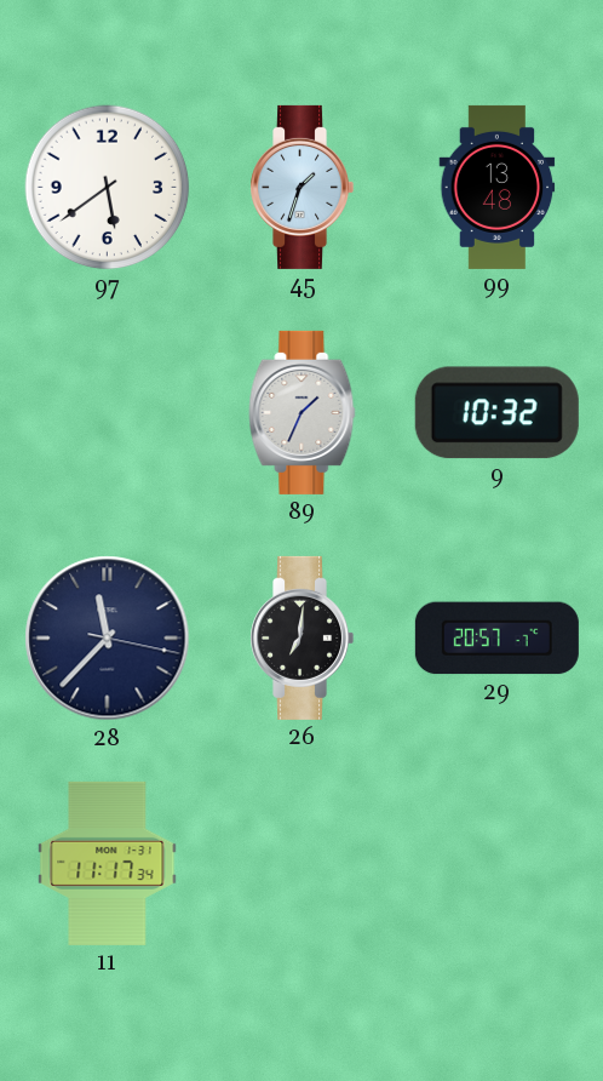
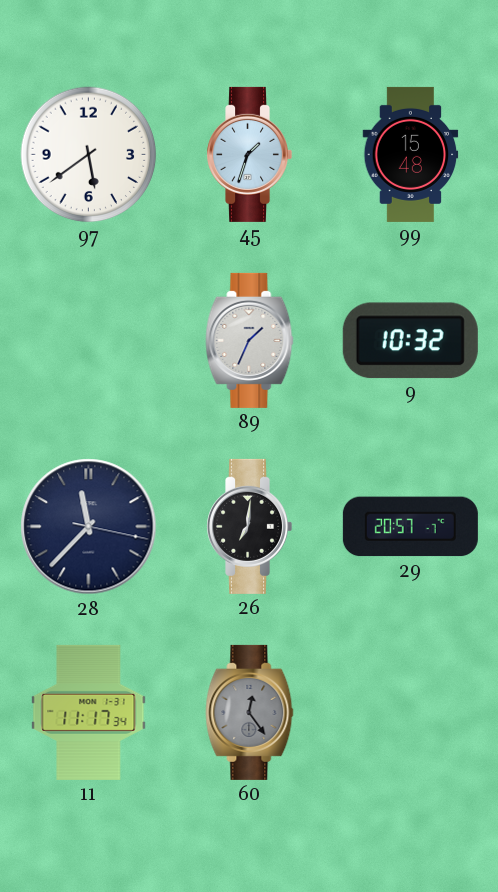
99: 13:48 -> 15:48 (411, 154)
60: none -> 12:24 (250, 712)
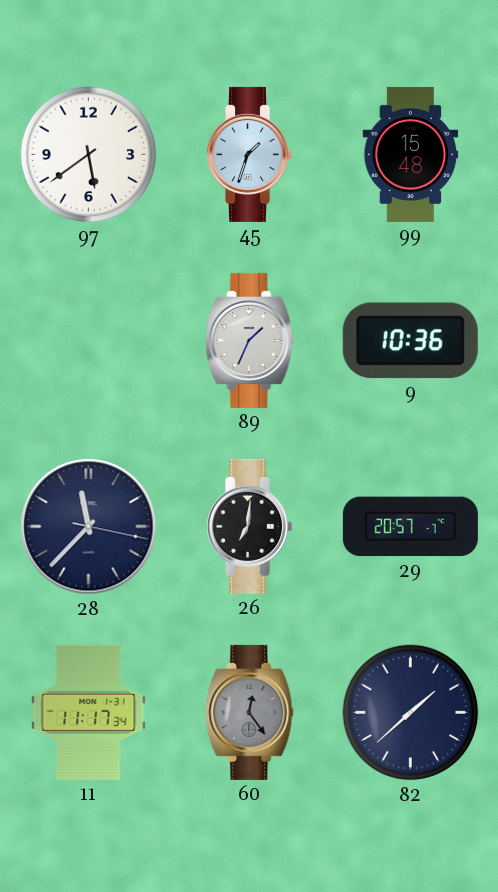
9: 10:32 -> 10:36 (410, 341)
82: none -> 1:38 (411, 713)
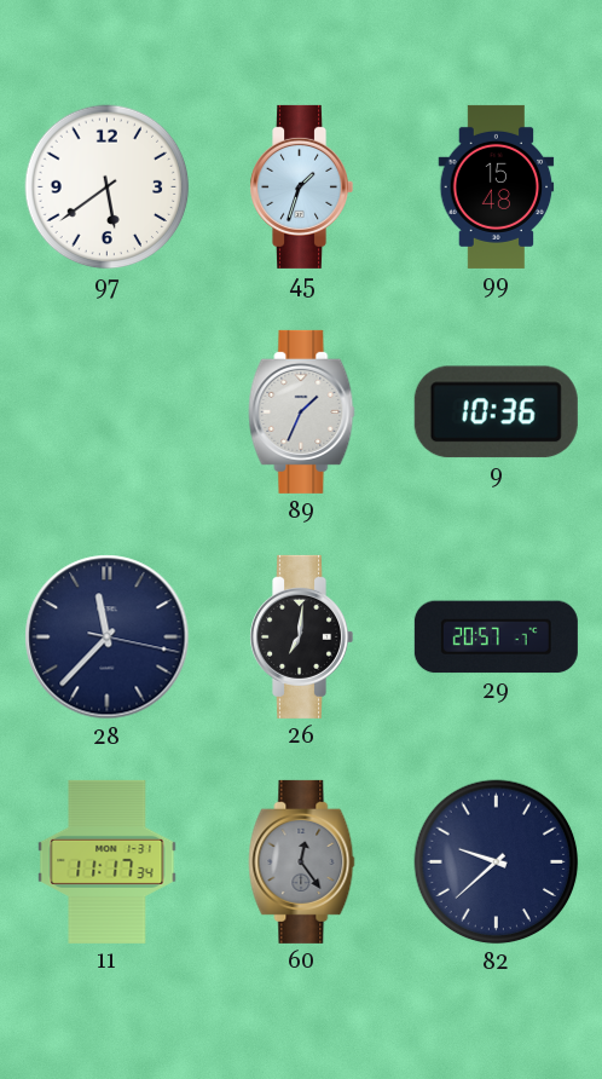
82: 1:38 -> 9:38 (497, 862)
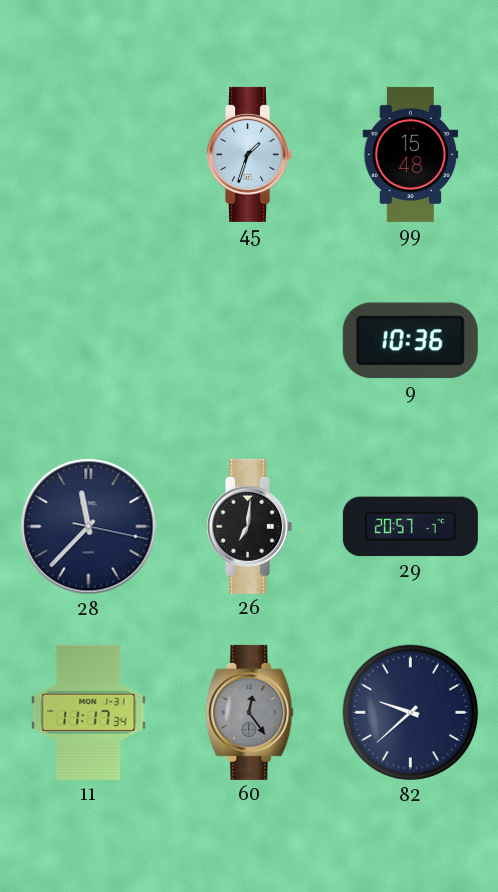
97: 5:39 -> none (108, 187)
89: 1:34 -> none (302, 411)
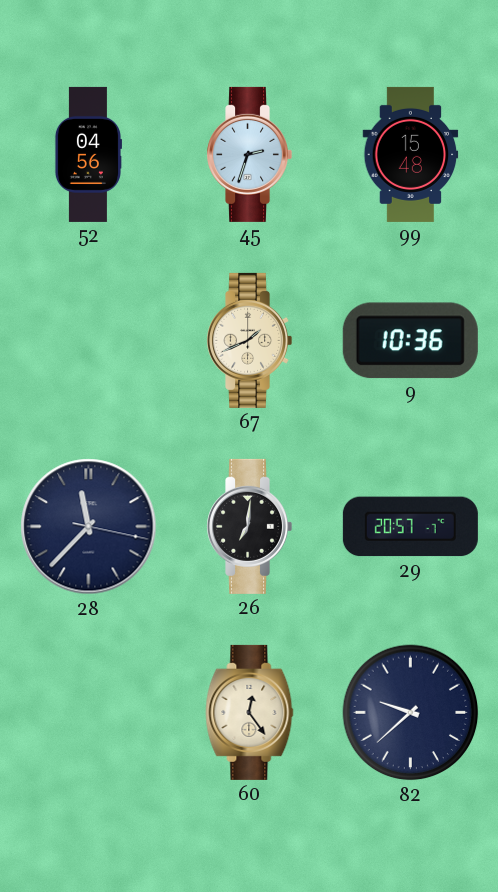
52: none -> 04:56 (88, 154)
45: 1:33 -> 2:33 (250, 154)
67: none -> 1:41 (250, 340)
11: 11:17 -> none (89, 712)
60 dial: grey -> cream (250, 712)
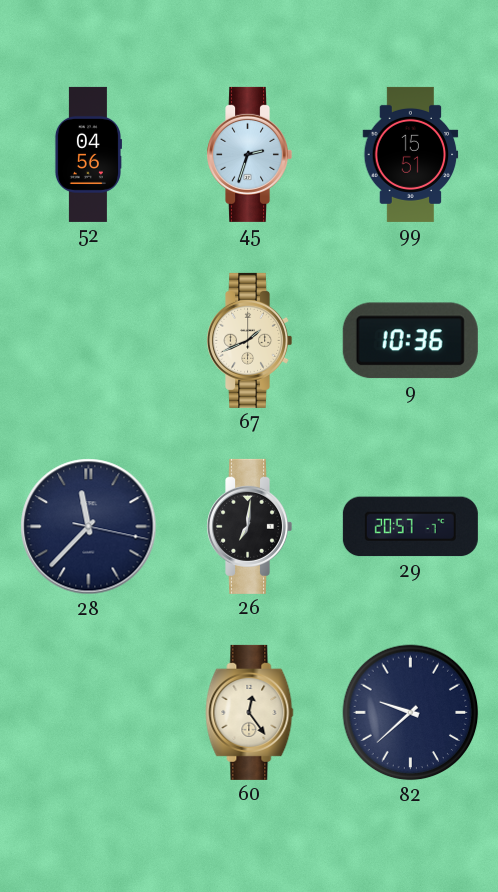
99: 15:48 -> 15:51 (411, 154)
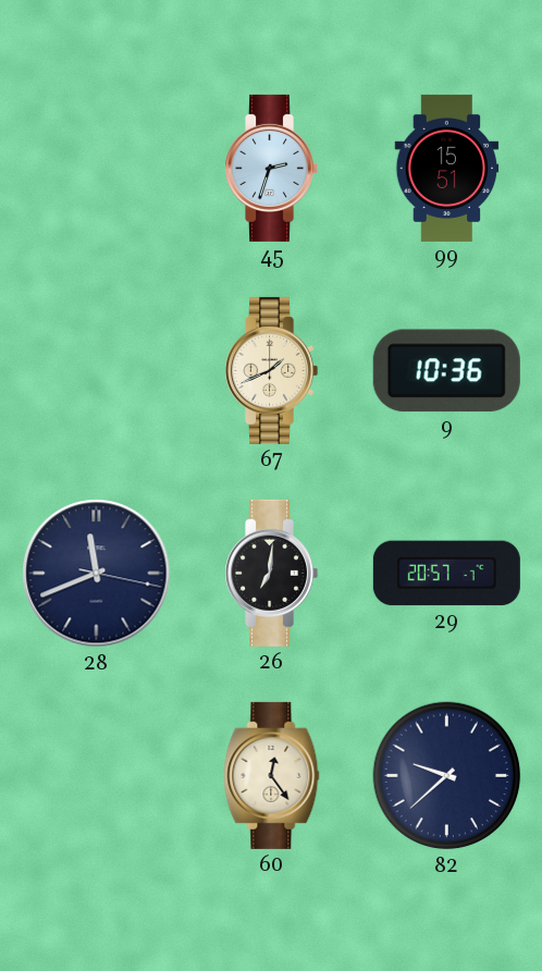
52: 04:56 -> none (88, 154)
28: 11:37 -> 11:41 (97, 574)
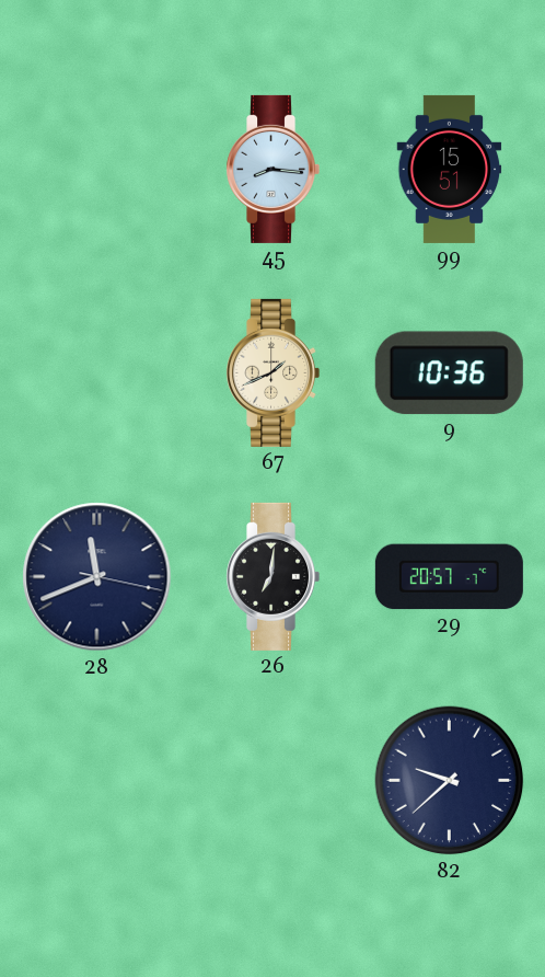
45: 2:33 -> 8:16 (274, 169)
60: 12:24 -> none (272, 775)
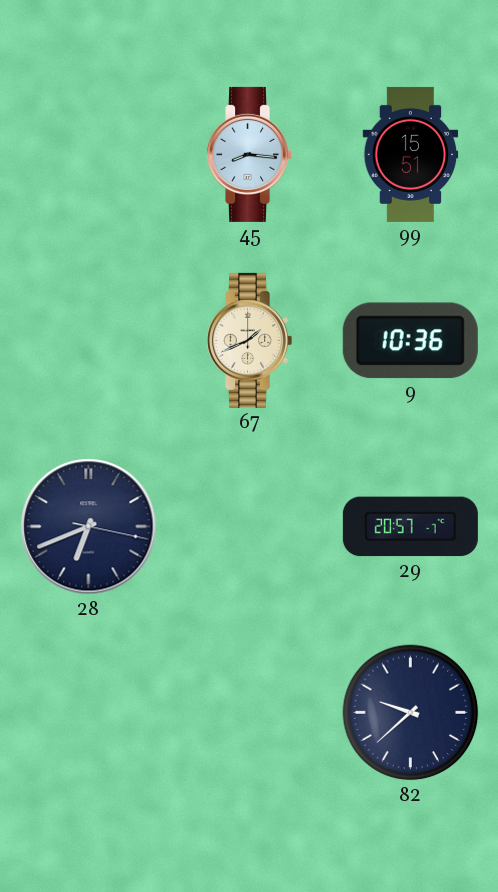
28: 11:41 -> 6:41 (89, 527)
26: 7:01 -> none (274, 576)
